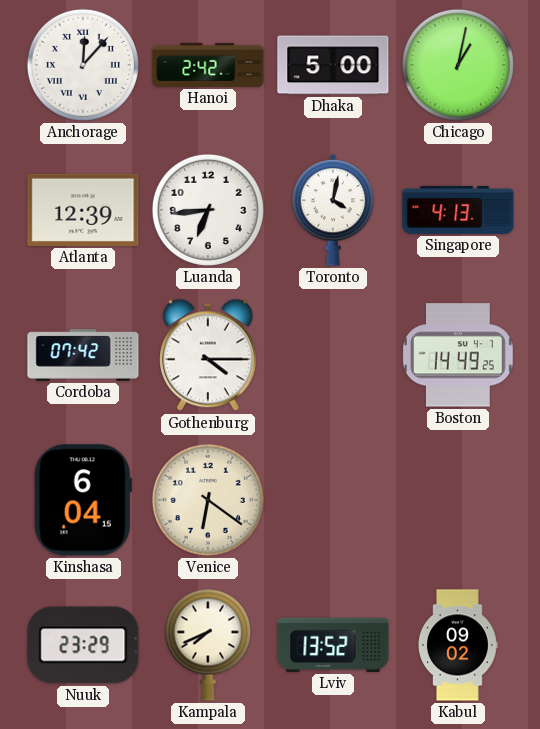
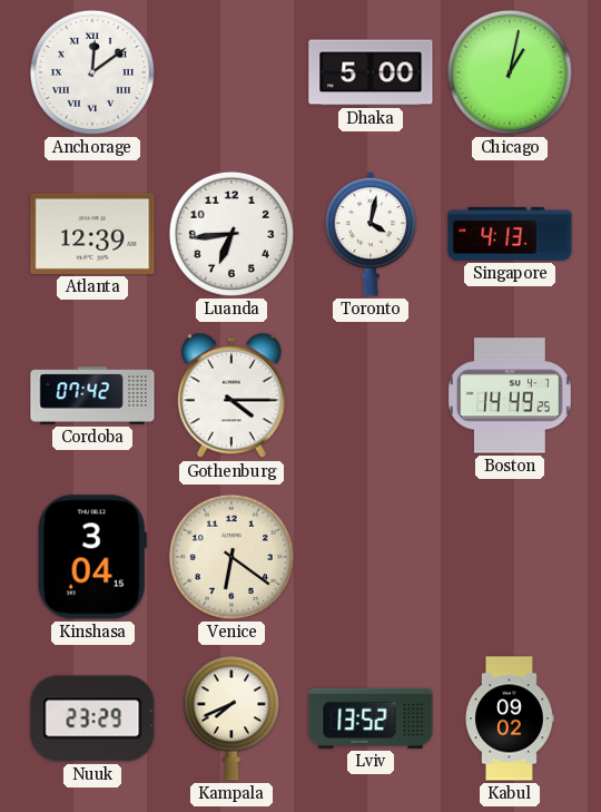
Anchorage: 12:07 -> 12:09 (92, 72)
Hanoi: 2:42 -> none (208, 65)
Kinshasa: 6:04 -> 3:04 (92, 557)
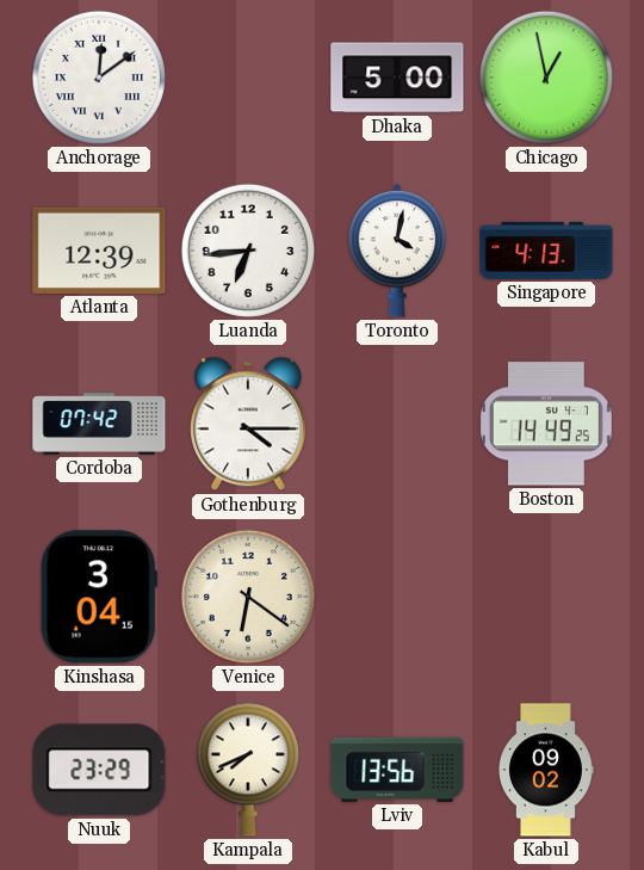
Chicago: 1:02 -> 12:58 (546, 78)
Lviv: 13:52 -> 13:56 (397, 770)
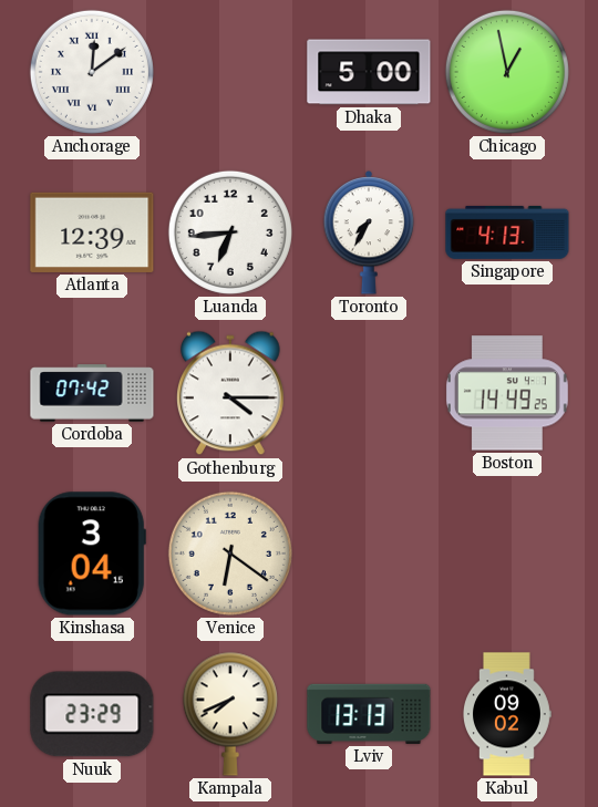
Toronto: 4:02 -> 7:35 (369, 234)
Lviv: 13:56 -> 13:13 (369, 714)
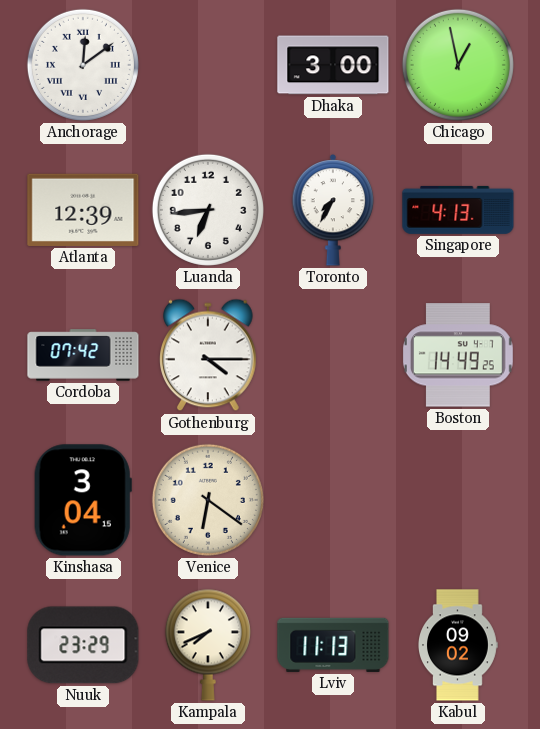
Dhaka: 5:00 -> 3:00 (333, 65)
Lviv: 13:13 -> 11:13 (333, 645)
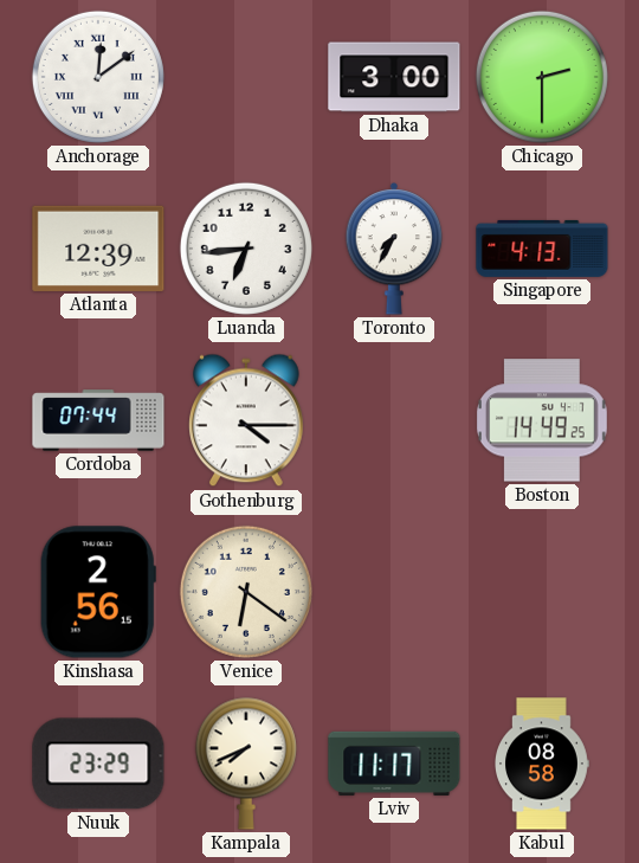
Chicago: 12:58 -> 2:30 (542, 77)
Cordoba: 07:42 -> 07:44 (98, 420)
Kinshasa: 3:04 -> 2:56 (98, 592)
Lviv: 11:13 -> 11:17 (394, 764)
Kabul: 09:02 -> 08:58 (542, 764)
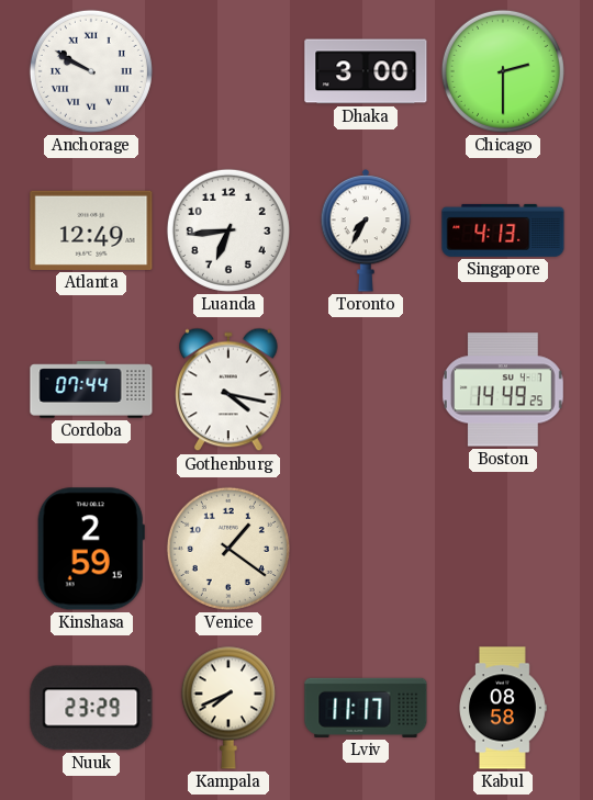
Anchorage: 12:09 -> 9:50 (91, 71)
Atlanta: 12:39 -> 12:49 (91, 230)
Gothenburg: 4:15 -> 4:17 (230, 390)
Kinshasa: 2:56 -> 2:59 (91, 549)
Venice: 6:21 -> 1:21 (228, 549)
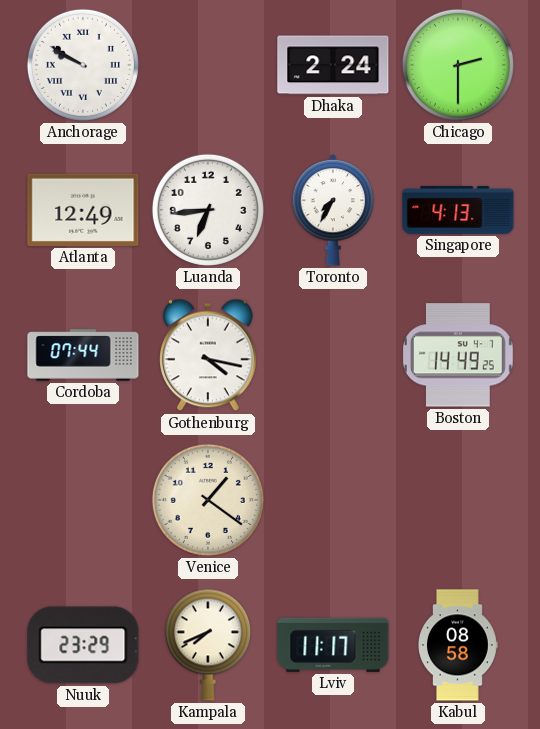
Dhaka: 3:00 -> 2:24 (333, 65)
Kinshasa: 2:59 -> none (91, 549)
